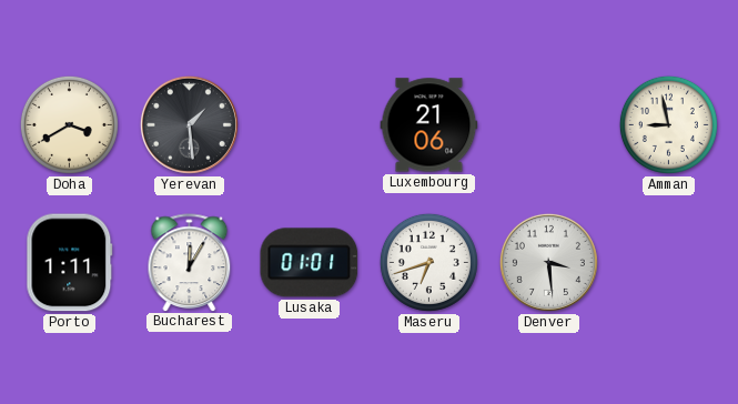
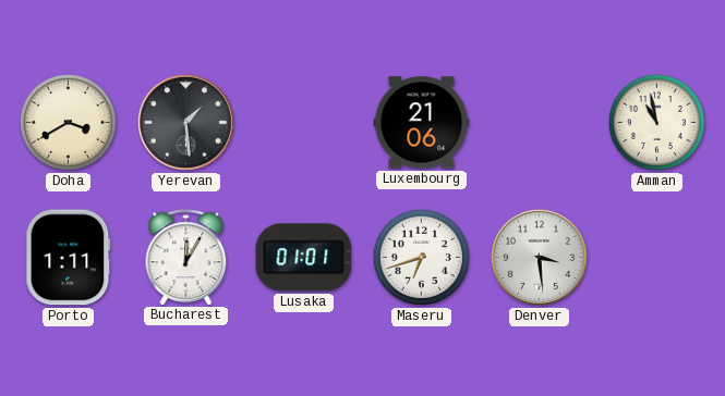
Amman: 8:58 -> 10:58 (656, 122)
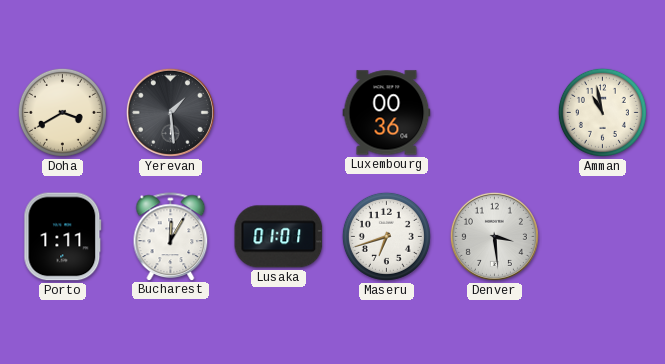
Luxembourg: 21:06 -> 00:36 (387, 113)
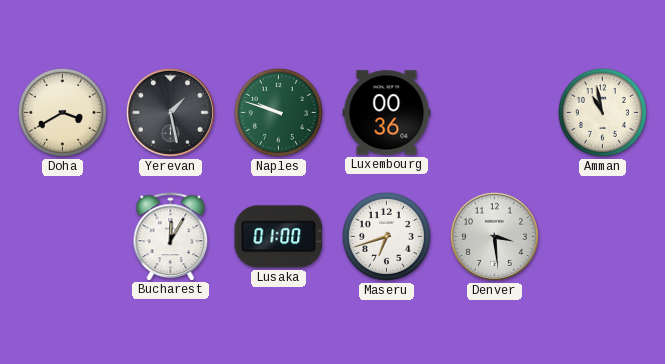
Yerevan: 1:29 -> 1:28 (170, 112)
Naples: none -> 9:48 (278, 112)
Porto: 1:11 -> none (63, 237)
Lusaka: 01:01 -> 01:00 (279, 237)
